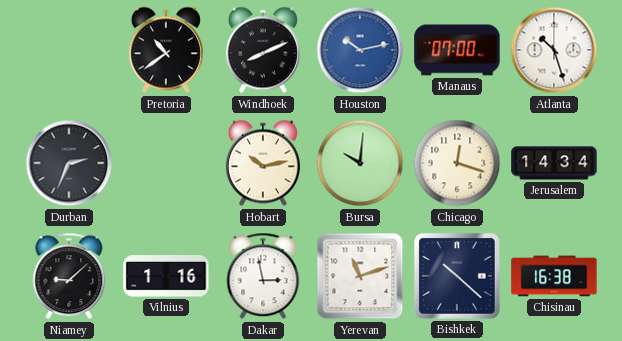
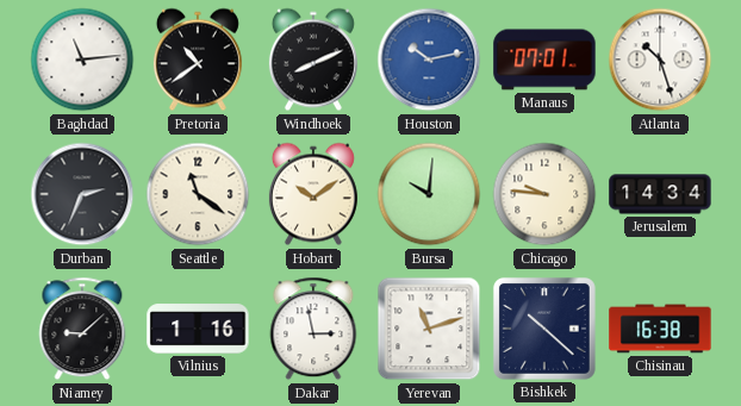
Baghdad: none -> 11:14 (82, 60)
Manaus: 07:00 -> 07:01 (544, 60)
Seattle: none -> 11:21 (198, 194)
Hobart: 10:13 -> 10:09 (313, 194)
Chicago: 12:18 -> 9:46 (544, 194)
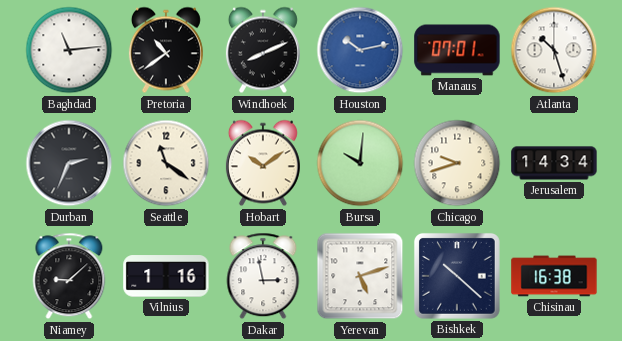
Chicago: 9:46 -> 9:42 (457, 163)
Yerevan: 11:12 -> 5:12 (360, 276)
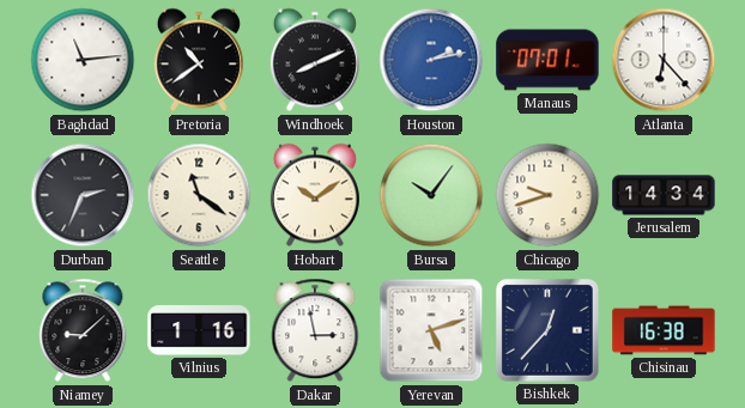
Houston: 10:13 -> 2:13 (431, 60)
Atlanta: 10:27 -> 6:23 (664, 60)
Bursa: 10:01 -> 10:06 (431, 195)
Bishkek: 10:22 -> 12:37 (547, 330)
